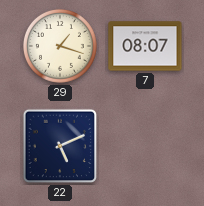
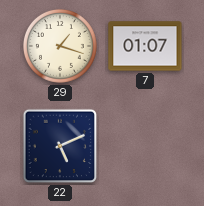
7: 08:07 -> 01:07 (145, 46)
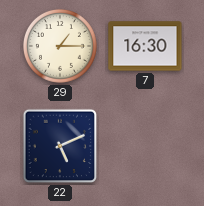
29: 1:18 -> 1:15 (60, 46)
7: 01:07 -> 16:30 (145, 46)
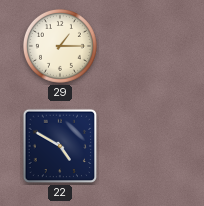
7: 16:30 -> none (145, 46)
22: 5:11 -> 4:50 (60, 146)
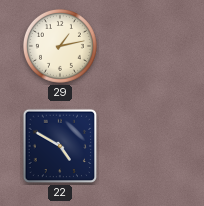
29: 1:15 -> 1:13 (60, 46)
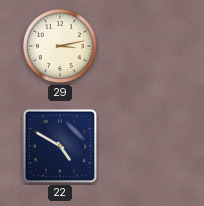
29: 1:13 -> 3:13 (60, 46)
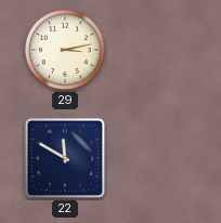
22: 4:50 -> 11:50 (65, 158)
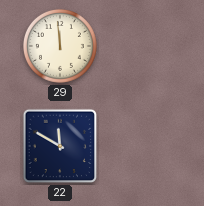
29: 3:13 -> 11:59 (60, 46)
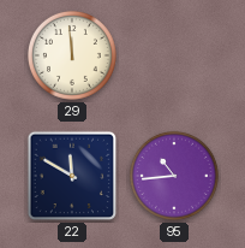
95: none -> 10:44 (174, 176)
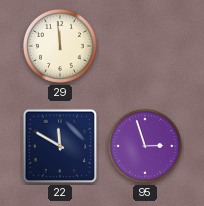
95: 10:44 -> 2:57 (145, 146)
